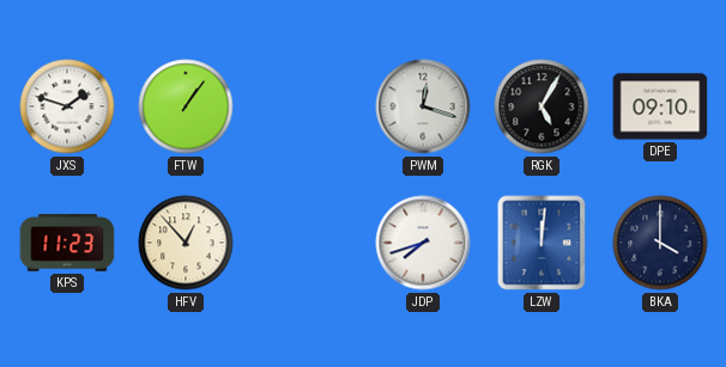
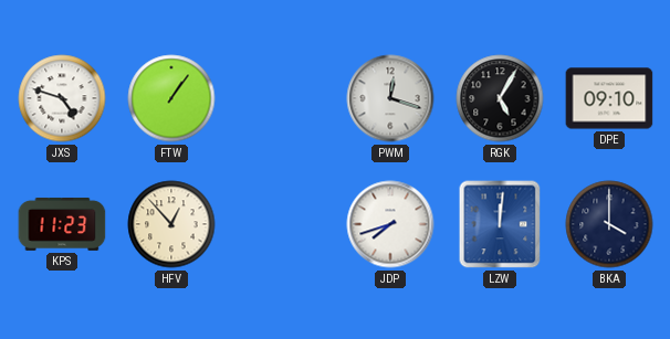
JXS: 1:48 -> 4:48 (62, 98)
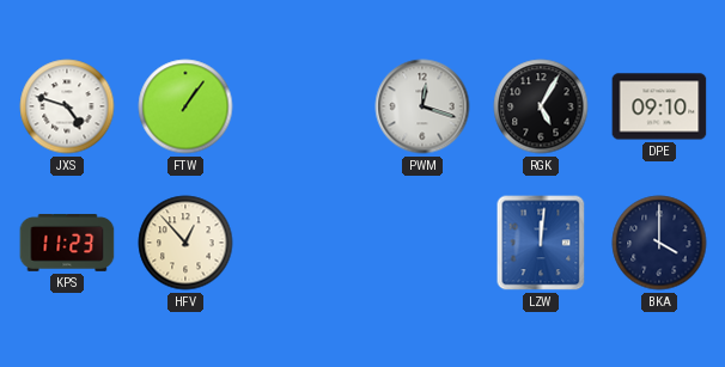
JDP: 7:42 -> none (390, 224)
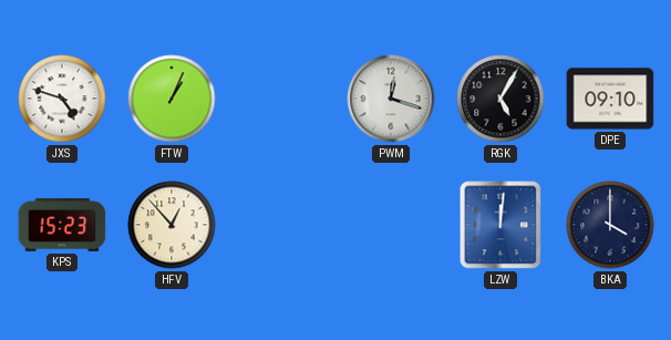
FTW: 1:06 -> 1:04 (172, 99)
KPS: 11:23 -> 15:23 (62, 225)
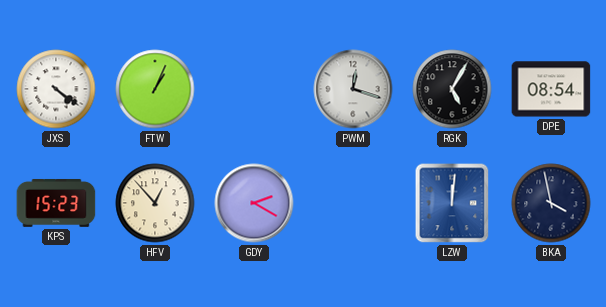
JXS: 4:48 -> 4:21 (56, 89)
DPE: 09:10 -> 08:54 (551, 89)
GDY: none -> 2:20 (254, 203)
BKA: 4:00 -> 3:58 (551, 203)
